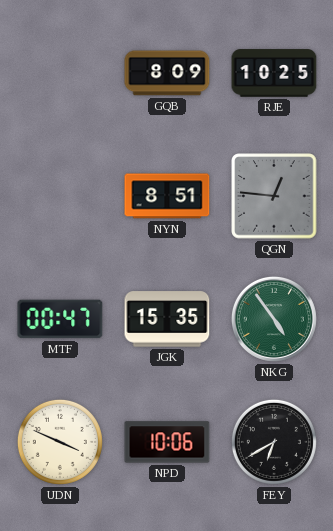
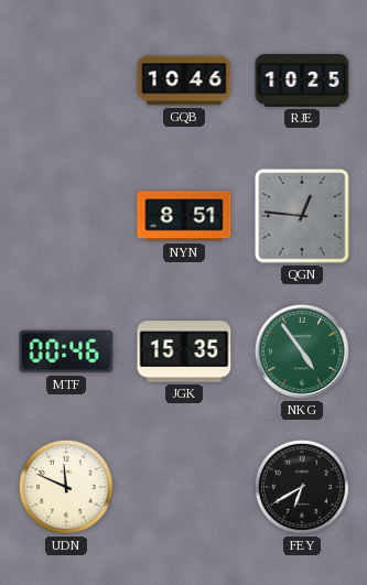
GQB: 8:09 -> 10:46 (184, 80)
MTF: 00:47 -> 00:46 (66, 351)
UDN: 3:49 -> 11:49 (66, 487)
NPD: 10:06 -> none (167, 442)
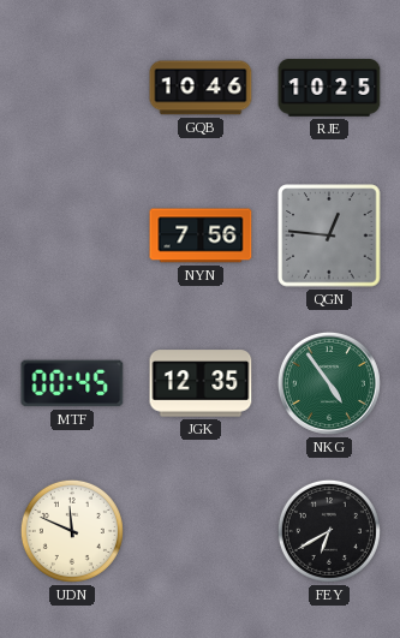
NYN: 8:51 -> 7:56 (201, 235)
MTF: 00:46 -> 00:45 (72, 383)
JGK: 15:35 -> 12:35 (201, 383)
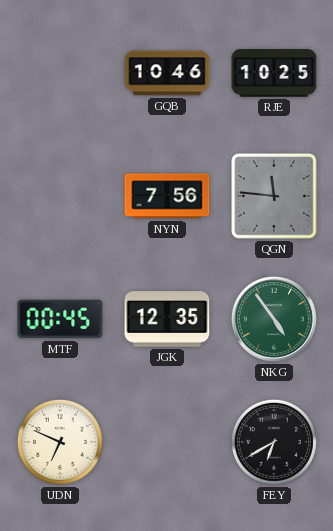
QGN: 12:46 -> 11:46 (274, 196)
UDN: 11:49 -> 6:49 (60, 442)
